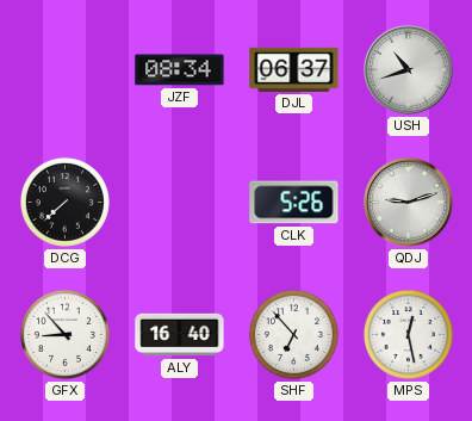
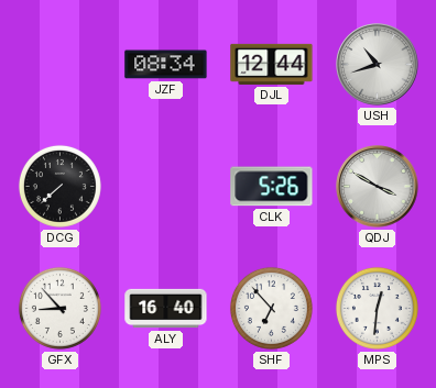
DJL: 06:37 -> 12:44 (272, 64)
QDJ: 9:12 -> 3:50 (378, 187)
MPS: 12:28 -> 12:31 (377, 308)
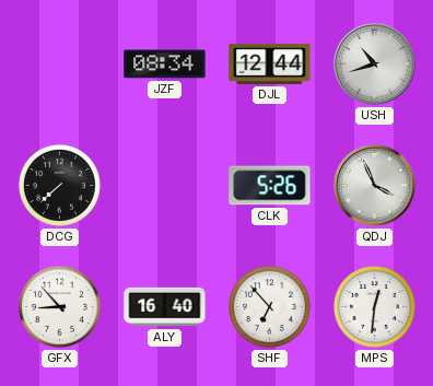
QDJ: 3:50 -> 3:56 (375, 186)
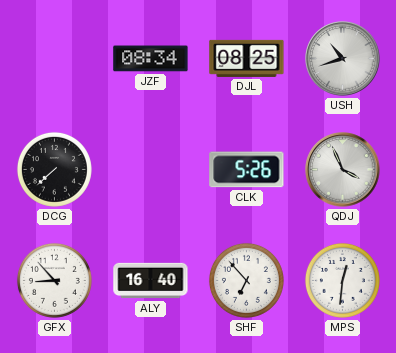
DJL: 12:44 -> 08:25 (247, 58)
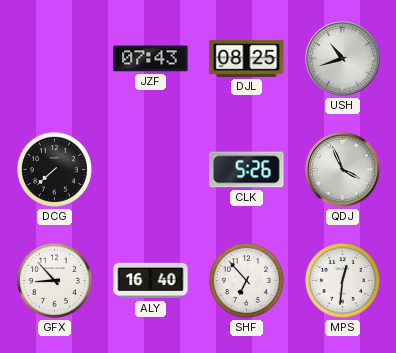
JZF: 08:34 -> 07:43 (151, 59)
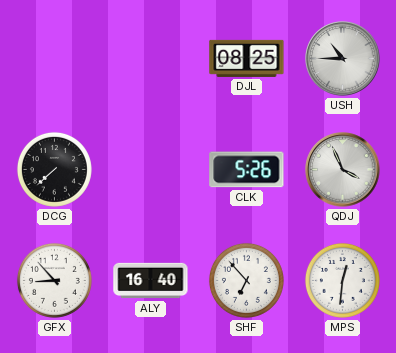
JZF: 07:43 -> none (151, 59)
USH: 10:42 -> 10:45 (343, 59)
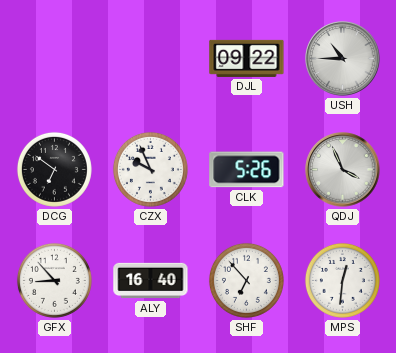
DJL: 08:25 -> 09:22 (247, 58)
DCG: 7:38 -> 6:51 (54, 169)
CZX: none -> 9:56 (150, 169)
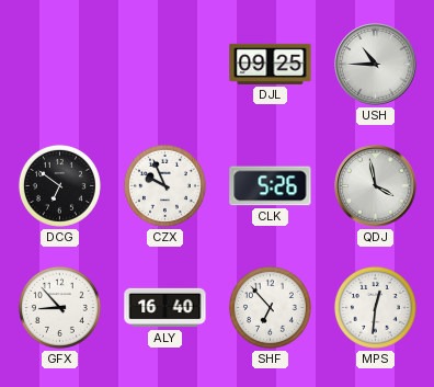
DJL: 09:22 -> 09:25 (271, 64)
QDJ: 3:56 -> 3:58 (376, 186)
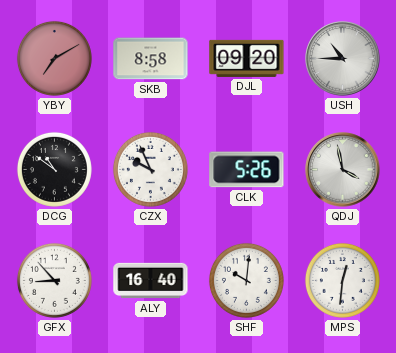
YBY: none -> 7:10 (54, 58)
SKB: none -> 8:58 (151, 59)
DJL: 09:25 -> 09:20 (247, 58)
DCG: 6:51 -> 10:51 (54, 169)
SHF: 6:53 -> 10:01 (246, 280)
